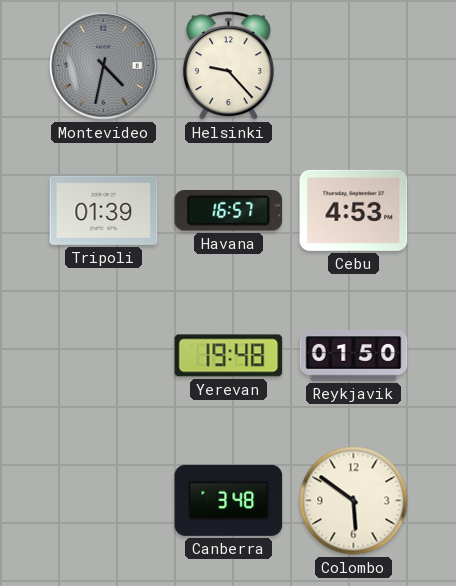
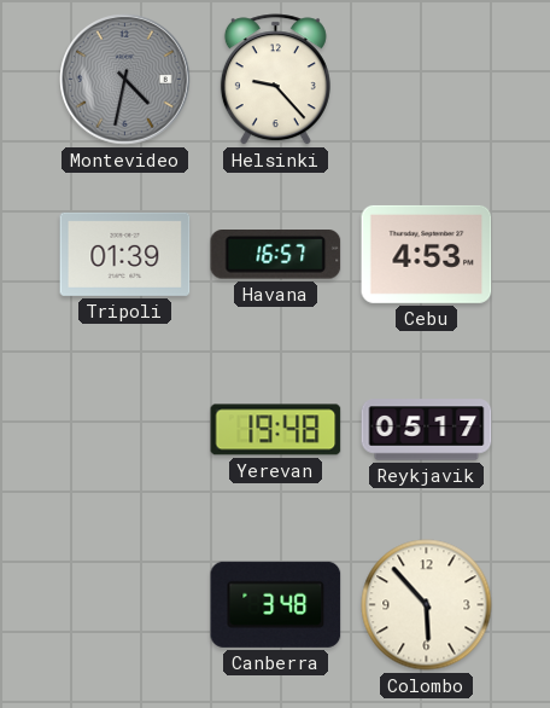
Reykjavik: 01:50 -> 05:17 (427, 430)
Colombo: 5:51 -> 5:53 (427, 605)
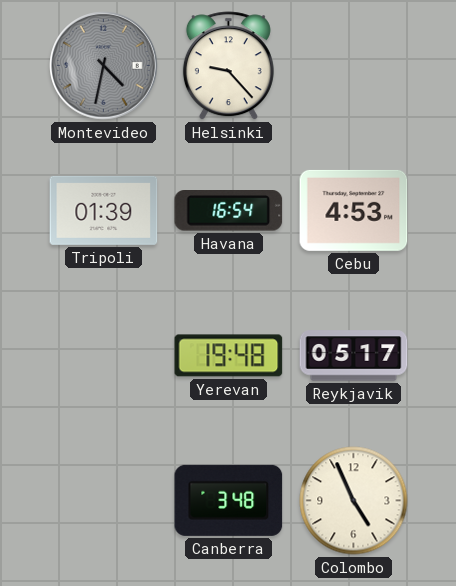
Havana: 16:57 -> 16:54 (229, 211)
Colombo: 5:53 -> 4:56 (354, 501)
